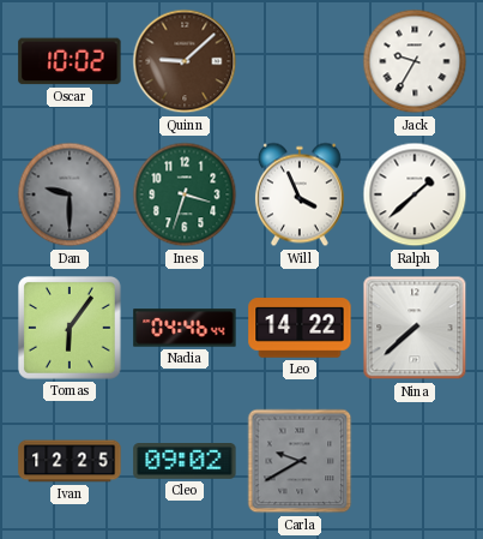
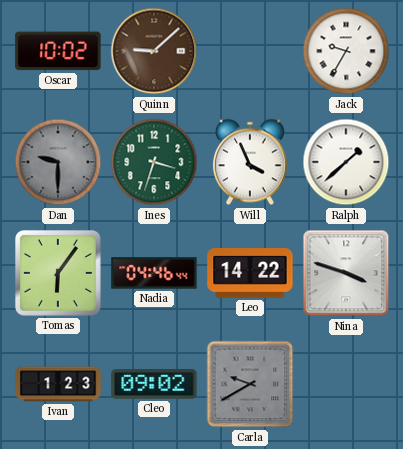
Nina: 7:38 -> 3:48 (346, 273)
Ivan: 12:25 -> 1:23 (58, 384)
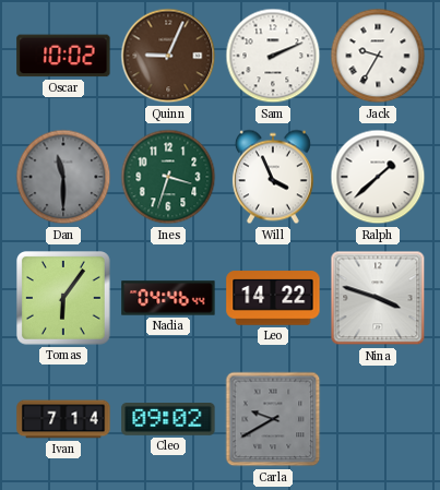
Quinn: 9:08 -> 9:04 (168, 56)
Sam: none -> 2:11 (273, 56)
Dan: 9:30 -> 11:30 (63, 177)
Ivan: 1:23 -> 7:14 (63, 419)
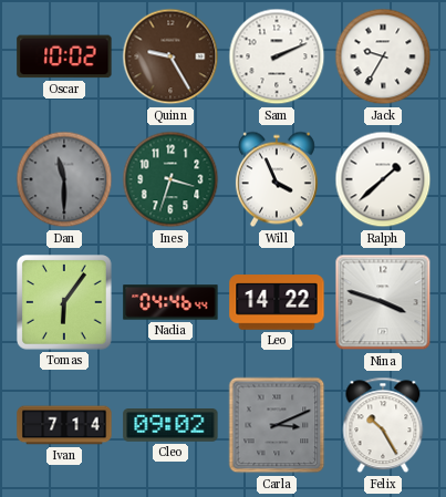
Quinn: 9:04 -> 9:25 (170, 56)
Carla: 9:40 -> 3:11 (277, 425)
Felix: none -> 10:25 (383, 425)
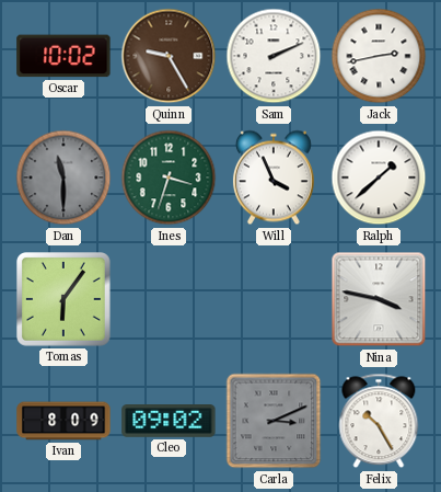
Jack: 9:35 -> 2:43 (379, 56)
Nadia: 04:46 -> none (170, 302)
Leo: 14:22 -> none (277, 302)
Nina: 3:48 -> 3:47 (379, 299)
Ivan: 7:14 -> 8:09 (63, 421)
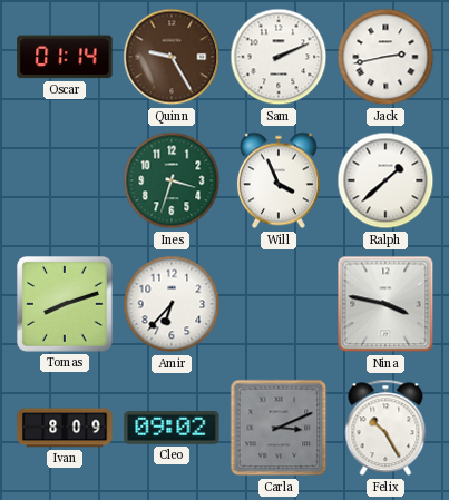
Oscar: 10:02 -> 01:14 (65, 57)
Dan: 11:30 -> none (63, 178)
Tomas: 6:06 -> 8:12 (66, 305)
Amir: none -> 6:37 (172, 304)
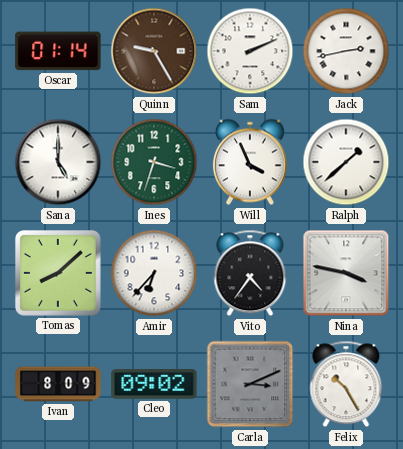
Sana: none -> 5:00 (58, 162)
Tomas: 8:12 -> 8:08 (59, 274)
Vito: none -> 4:36 (250, 273)
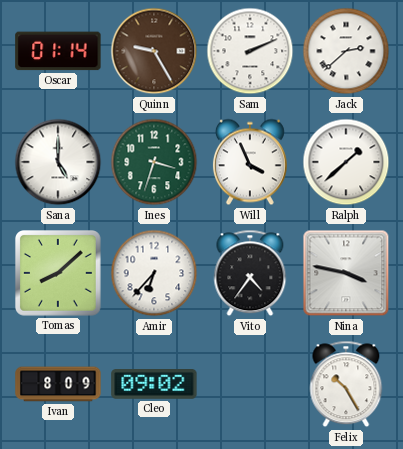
Jack: 2:43 -> 2:38 (346, 51)
Carla: 3:11 -> none (250, 384)
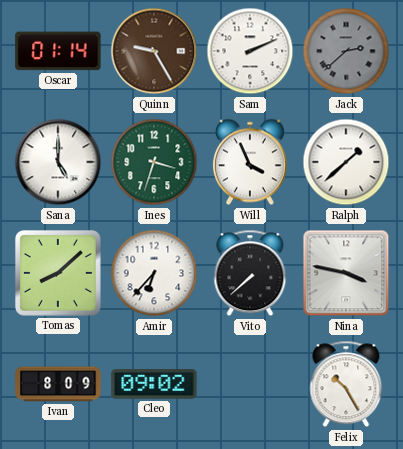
Jack dial: white -> grey (346, 51)
Vito: 4:36 -> 7:38 (250, 273)
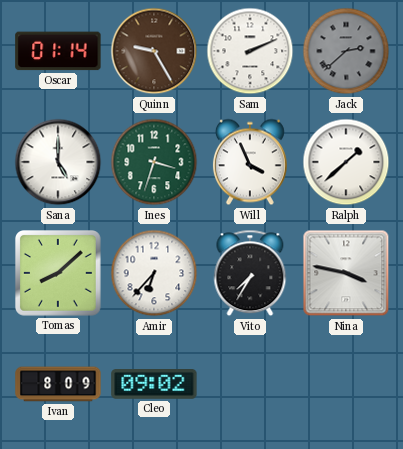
Vito: 7:38 -> 7:35 (250, 273)
Felix: 10:25 -> none (346, 384)
